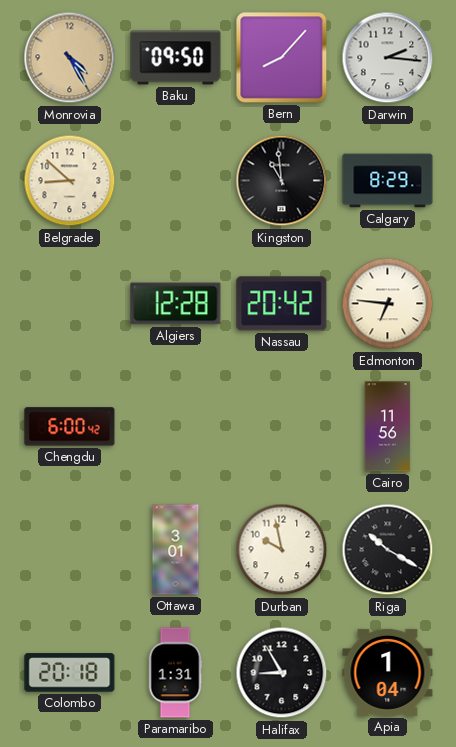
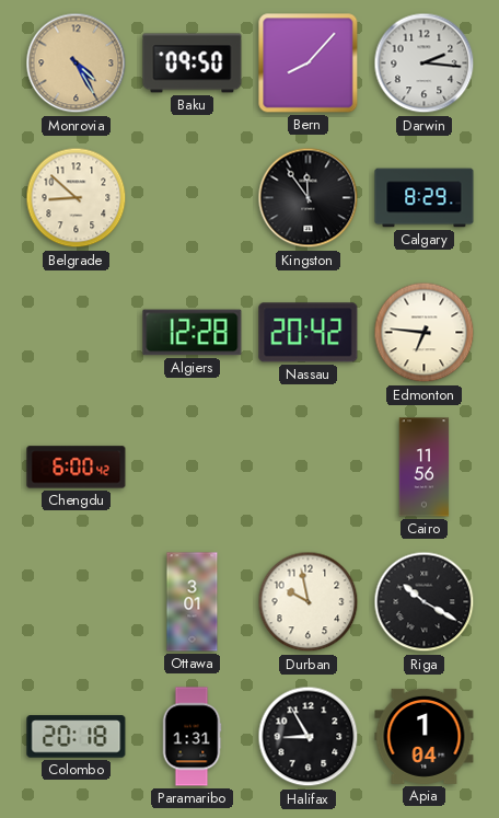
Kingston: 10:59 -> 11:54 (309, 198)
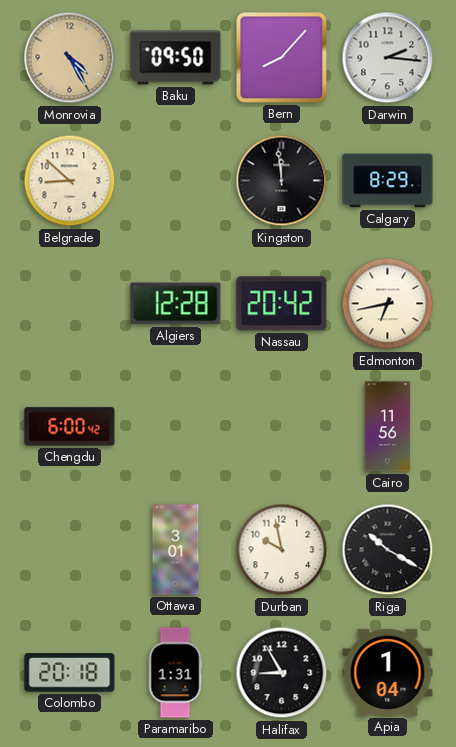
Kingston: 11:54 -> 11:59 (282, 181)
Edmonton: 6:46 -> 6:43 (388, 304)
